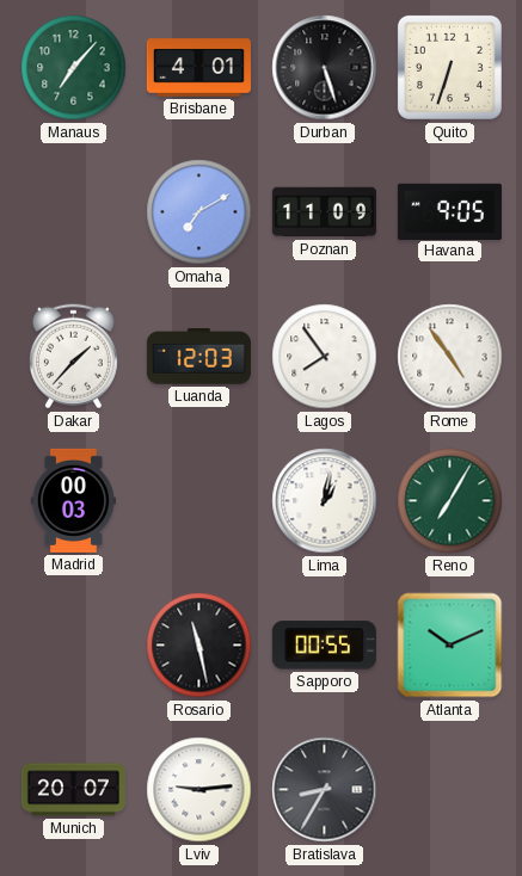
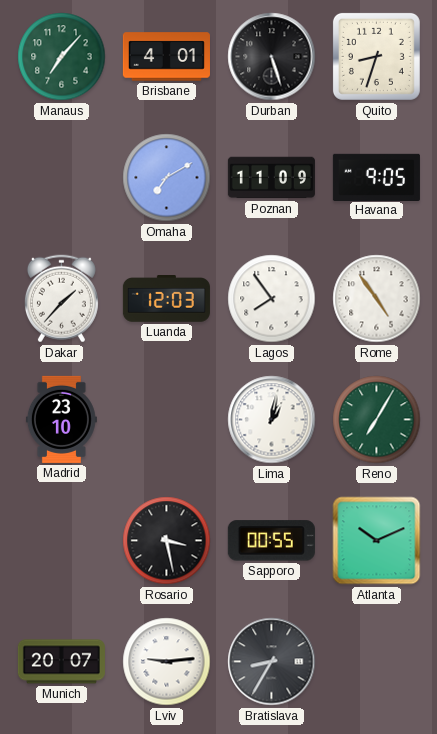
Quito: 6:33 -> 8:33 (376, 56)
Madrid: 00:03 -> 23:10 (61, 419)
Rosario: 11:28 -> 3:28 (167, 541)
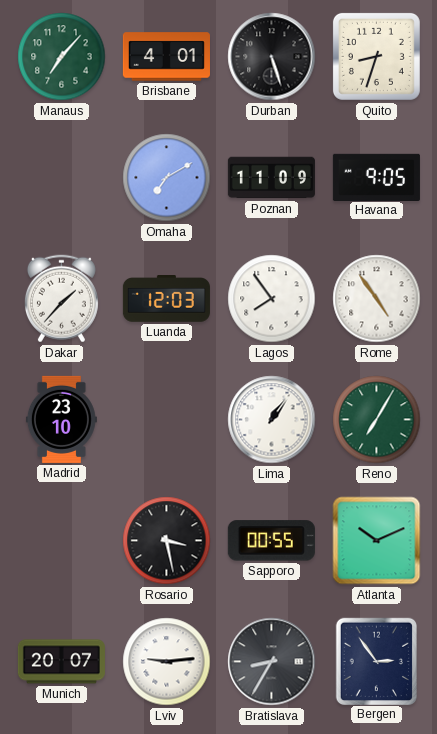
Lima: 1:02 -> 1:06 (272, 420)
Bergen: none -> 2:54 (376, 661)
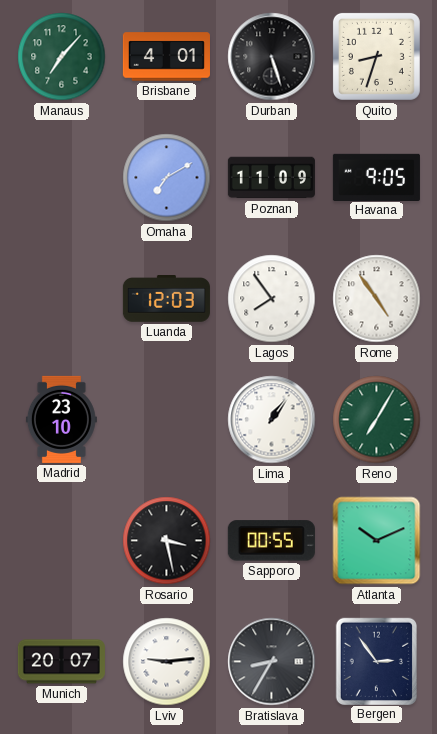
Dakar: 1:37 -> none (61, 299)
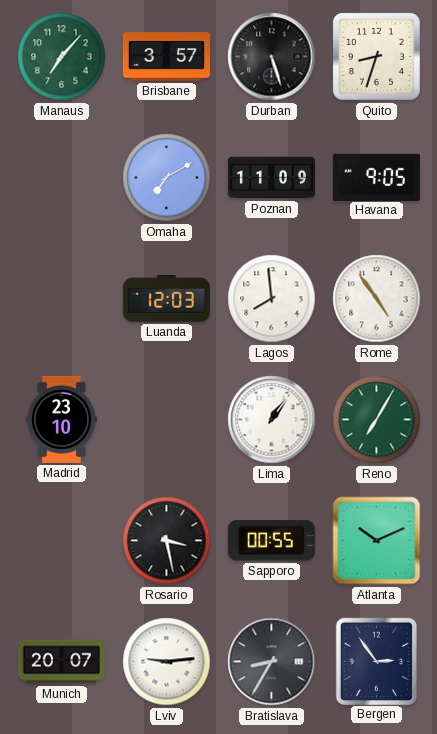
Brisbane: 4:01 -> 3:57 (166, 57)
Lagos: 7:54 -> 7:59 (272, 299)
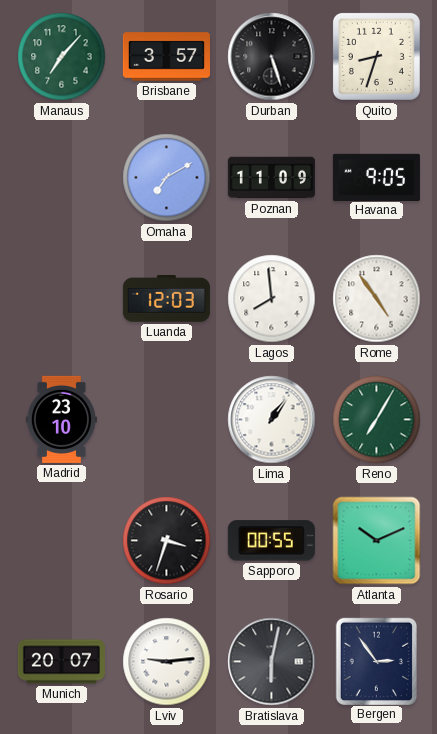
Rosario: 3:28 -> 3:33 (167, 541)
Bratislava: 8:35 -> 6:02 (272, 662)
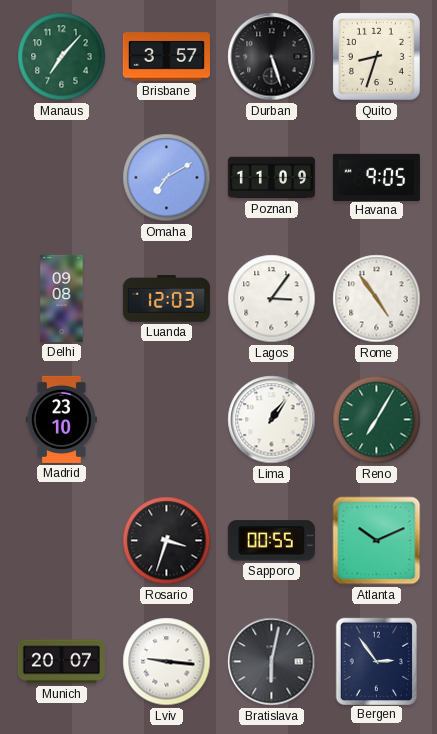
Delhi: none -> 09:08 (62, 298)
Lagos: 7:59 -> 3:06 (272, 299)
Lviv: 9:14 -> 9:16 (167, 662)
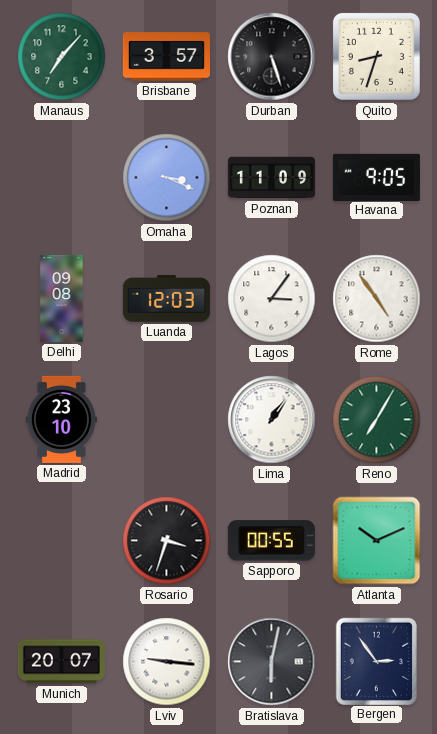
Omaha: 7:10 -> 3:19 (167, 178)
